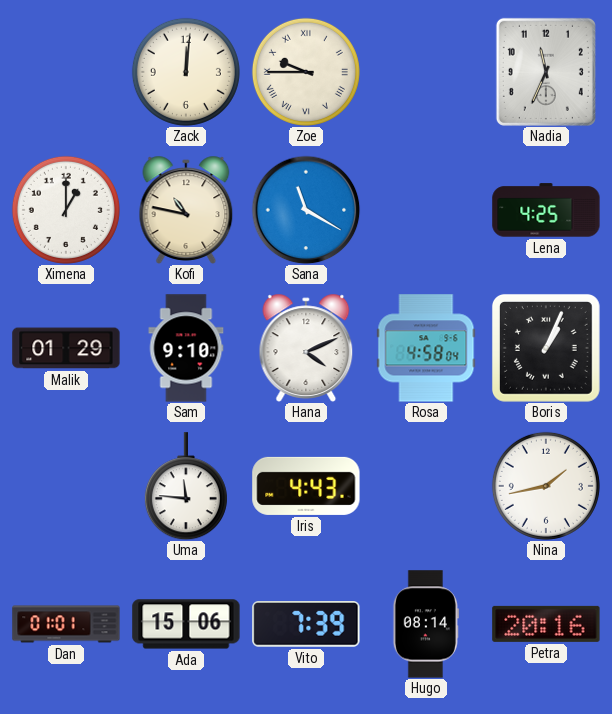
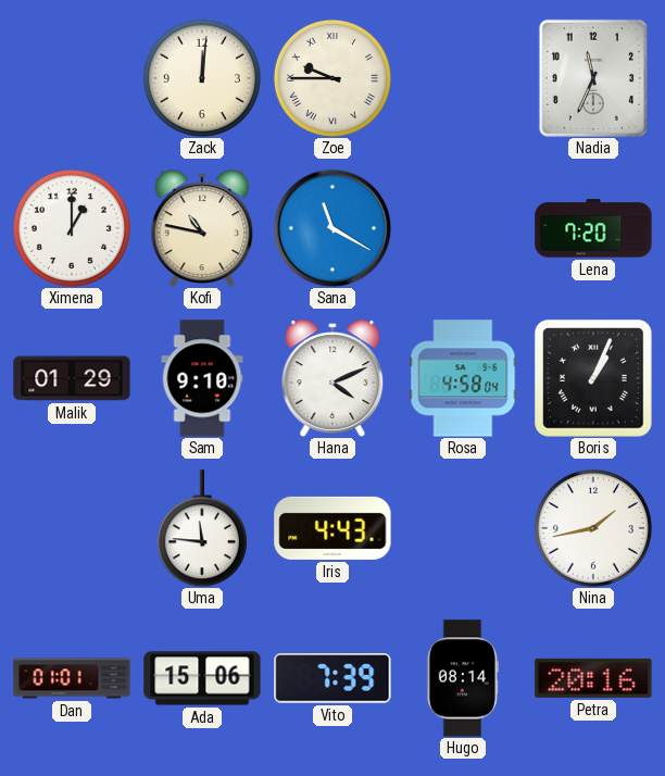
Lena: 4:25 -> 7:20 (593, 228)
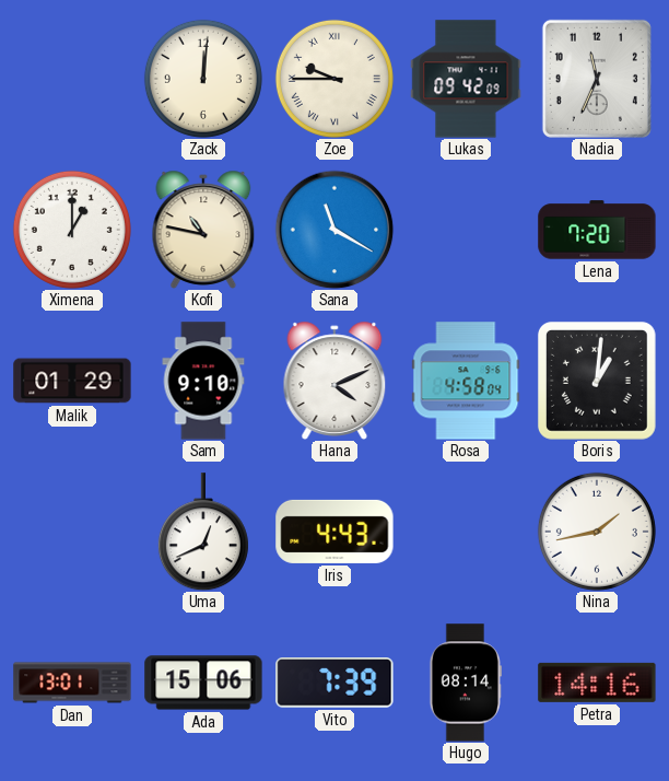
Lukas: none -> 09:42 (466, 79)
Boris: 1:04 -> 1:01 (597, 381)
Uma: 11:46 -> 12:41 (203, 532)
Dan: 01:01 -> 13:01 (72, 683)
Petra: 20:16 -> 14:16 (597, 683)
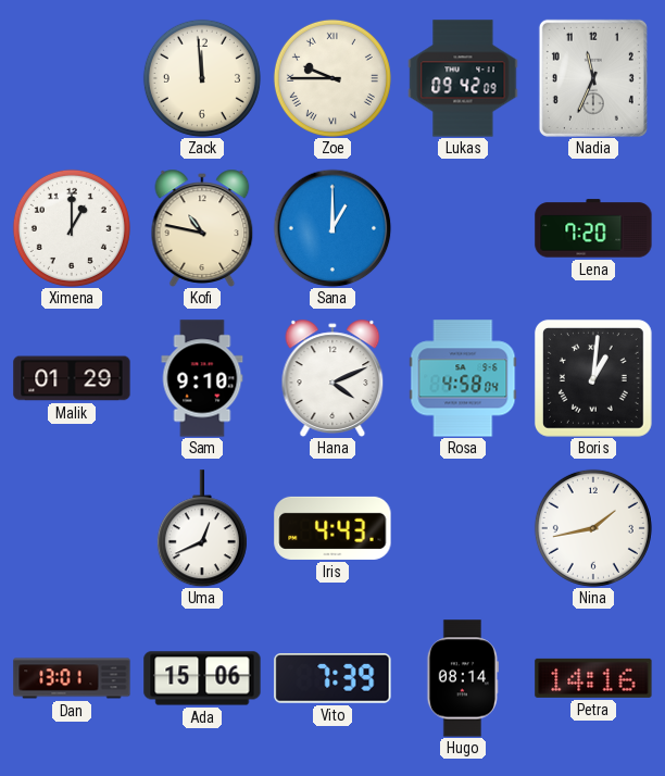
Zack: 12:01 -> 11:59 (202, 78)
Sana: 11:20 -> 1:00 (332, 228)
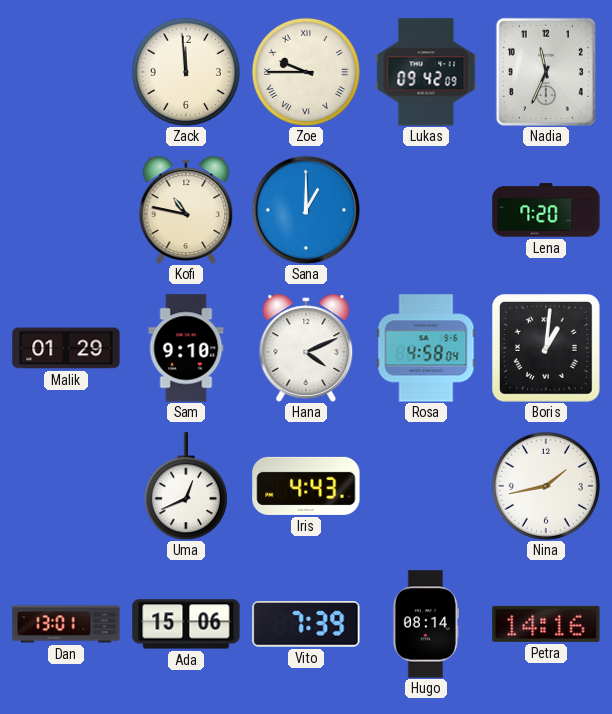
Ximena: 1:00 -> none (72, 228)
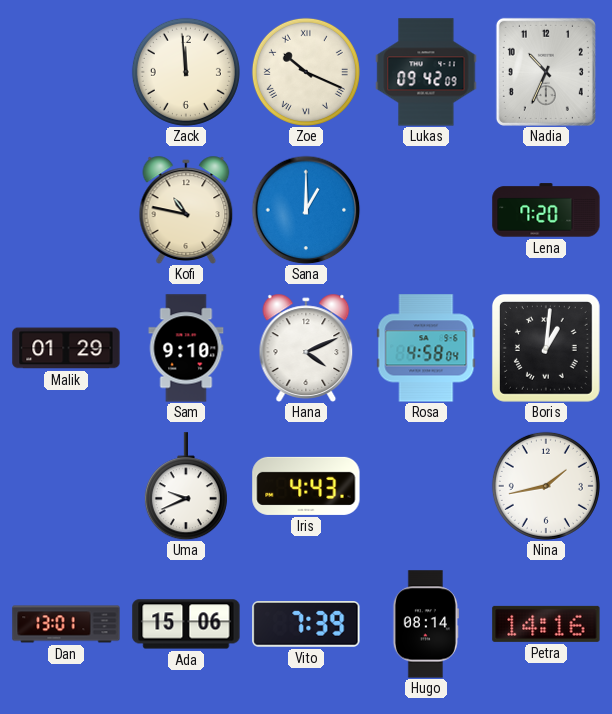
Zoe: 9:45 -> 10:19 (306, 72)
Nadia: 11:34 -> 10:34 (546, 72)
Uma: 12:41 -> 9:41 (186, 486)
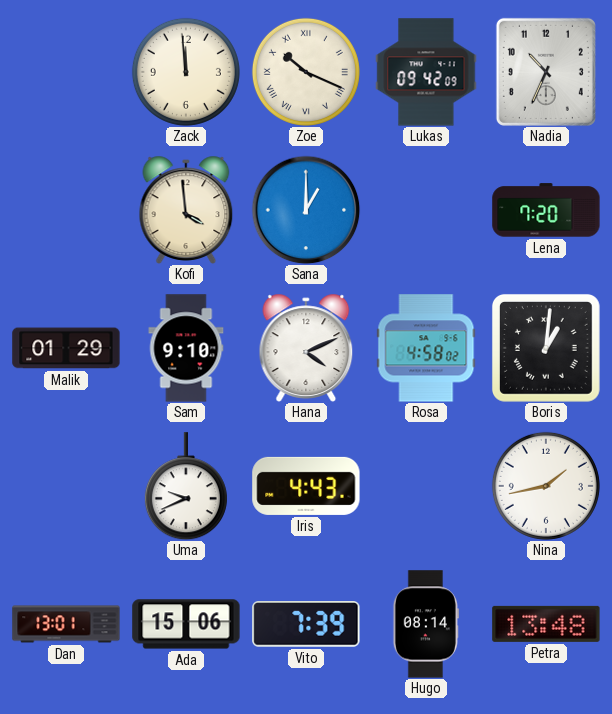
Kofi: 10:47 -> 3:59 (186, 210)
Rosa: 4:58:04 -> 4:58:02 (426, 348)
Petra: 14:16 -> 13:48 (546, 624)
